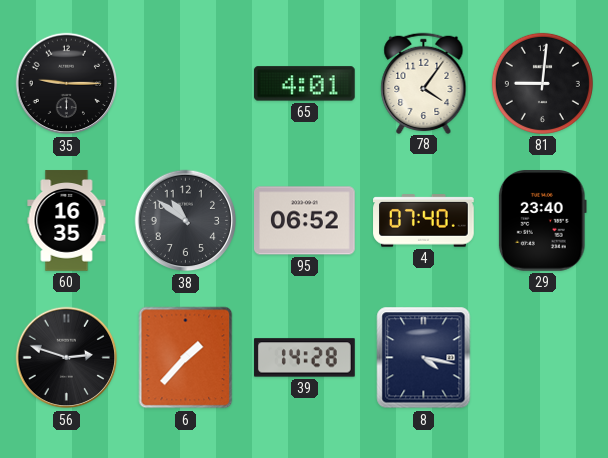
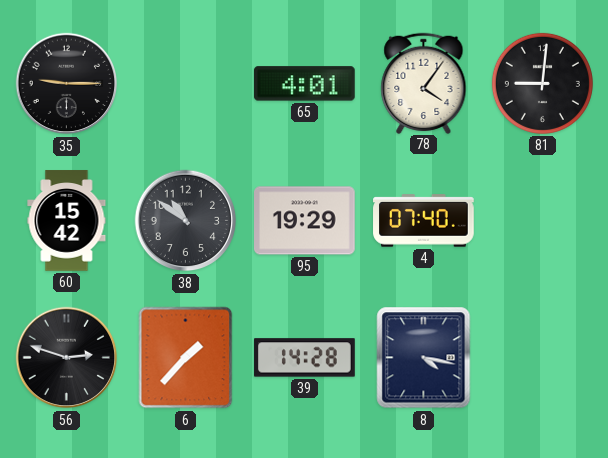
60: 16:35 -> 15:42 (67, 221)
95: 06:52 -> 19:29 (305, 221)
29: 23:40 -> none (542, 221)
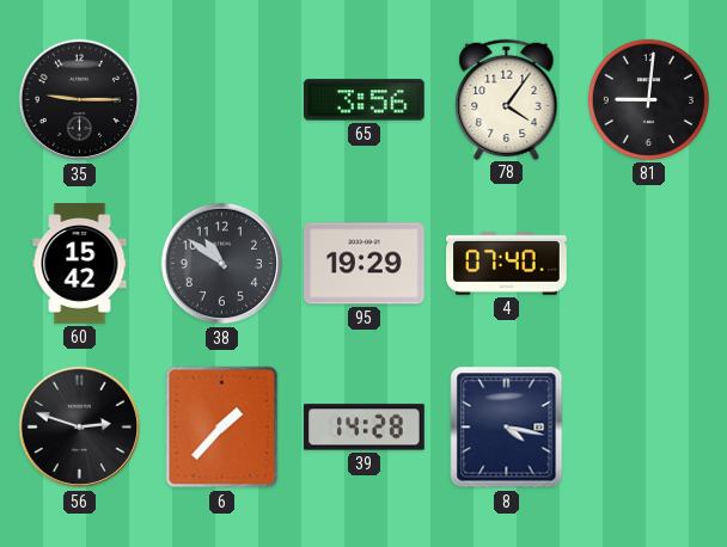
65: 4:01 -> 3:56 (363, 100)
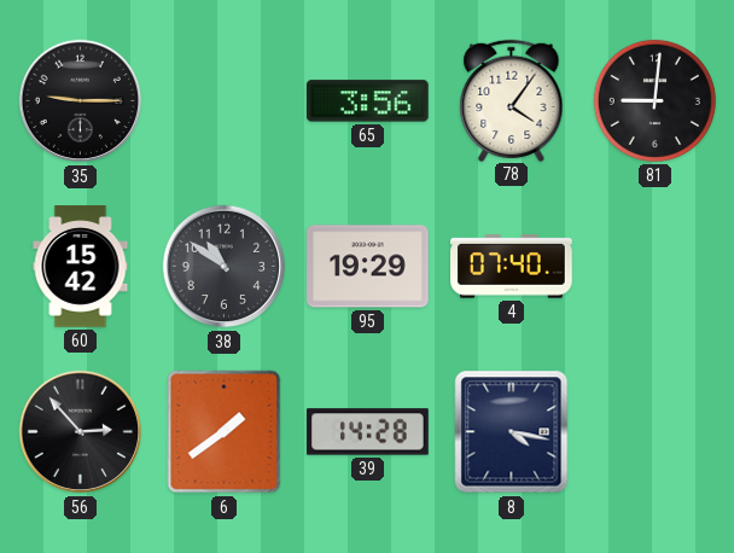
56: 2:48 -> 2:53 (81, 432)
6: 1:37 -> 1:39 (225, 432)
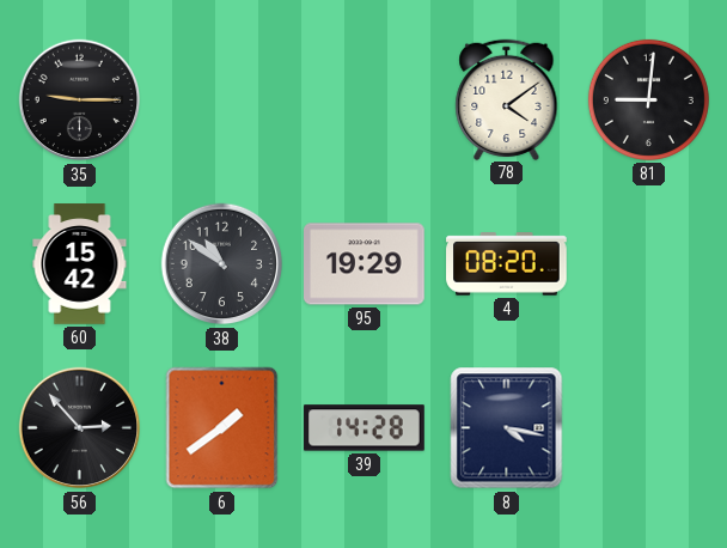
65: 3:56 -> none (367, 101)
78: 4:06 -> 4:09 (507, 99)
4: 07:40 -> 08:20 (507, 264)
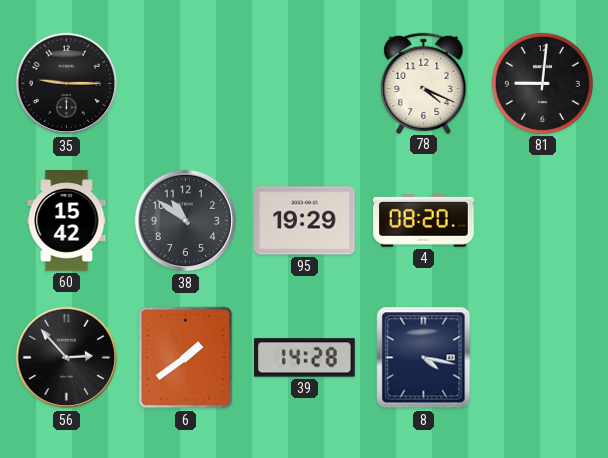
78: 4:09 -> 4:19 (424, 83)
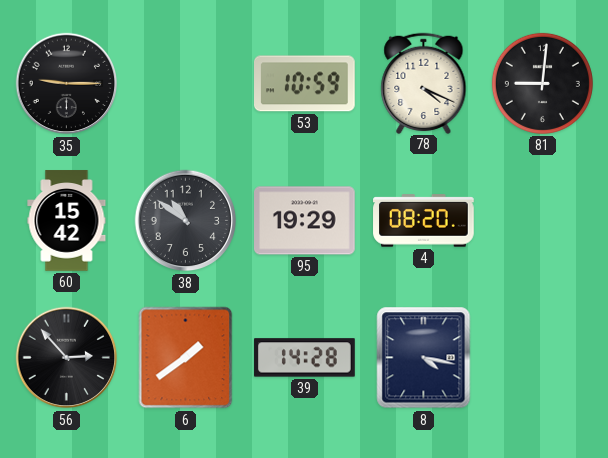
53: none -> 10:59 (305, 84)
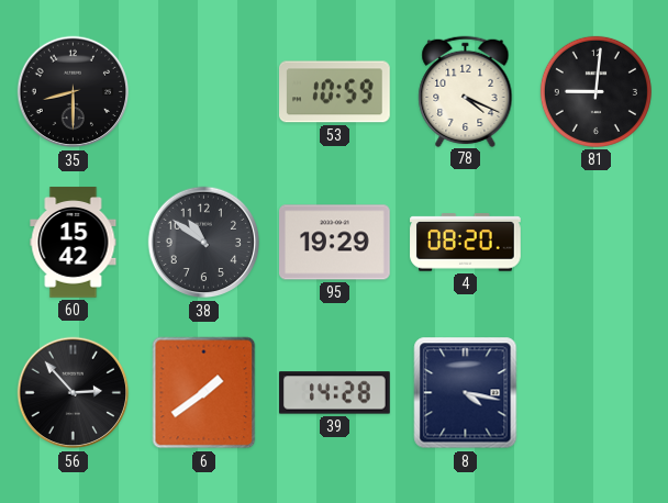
35: 9:15 -> 8:30 (74, 92)
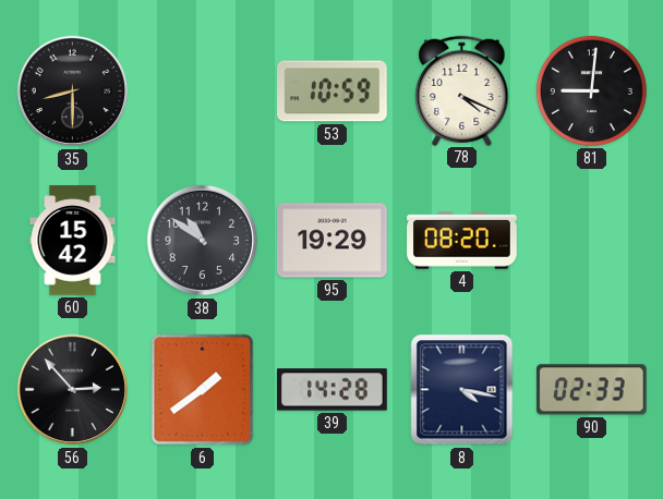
90: none -> 02:33 (591, 390)
